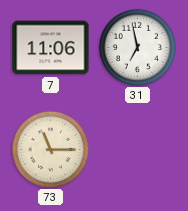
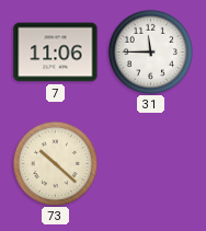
31: 6:58 -> 11:45 (150, 51)
73: 11:15 -> 10:22 (55, 163)
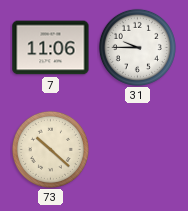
31: 11:45 -> 9:45 (137, 47)
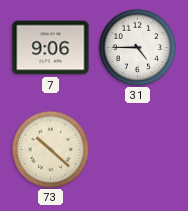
7: 11:06 -> 9:06 (51, 48)
31: 9:45 -> 4:45 (137, 47)
